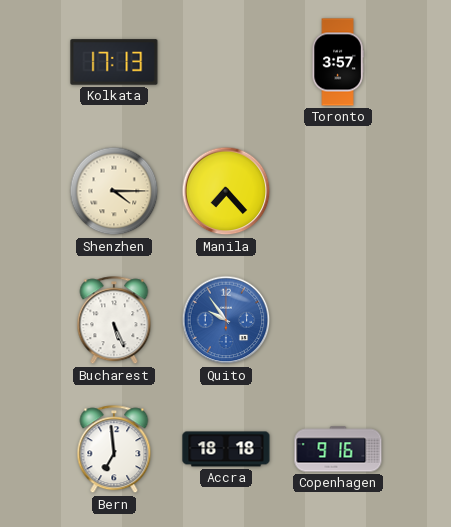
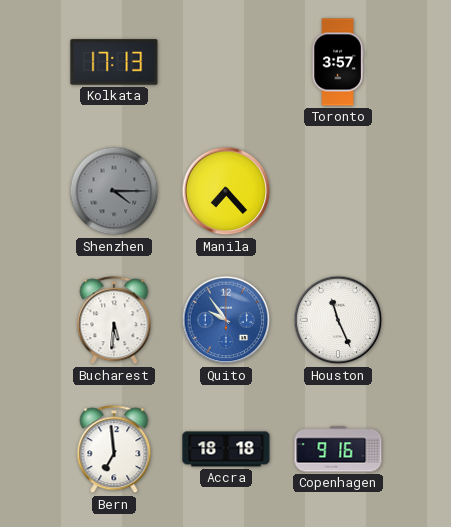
Shenzhen dial: cream -> grey (114, 191)
Bucharest: 5:26 -> 5:31 (114, 321)
Houston: none -> 11:26 (338, 320)
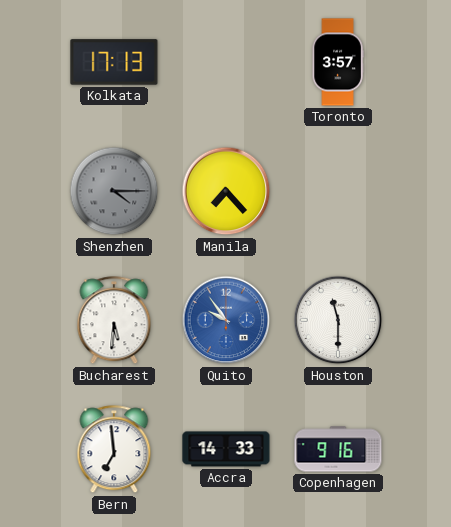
Houston: 11:26 -> 11:30 (338, 320)
Accra: 18:18 -> 14:33 (226, 449)
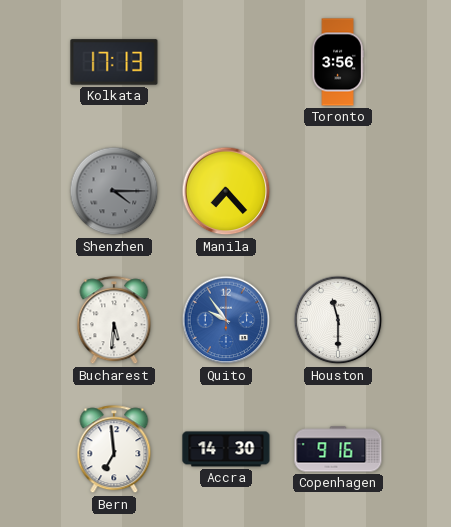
Toronto: 3:57 -> 3:56 (338, 62)
Accra: 14:33 -> 14:30 (226, 449)
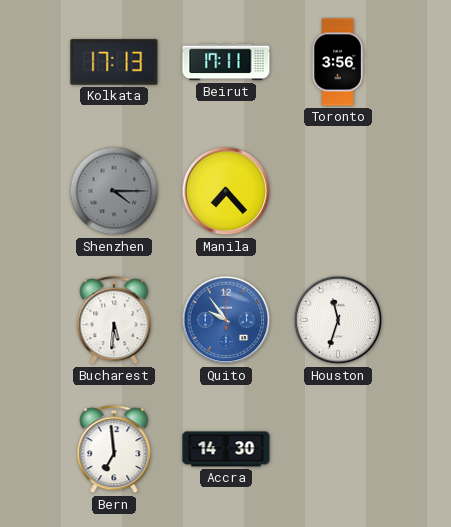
Beirut: none -> 17:11 (226, 62)
Houston: 11:30 -> 11:33 (338, 320)
Copenhagen: 9:16 -> none (338, 449)
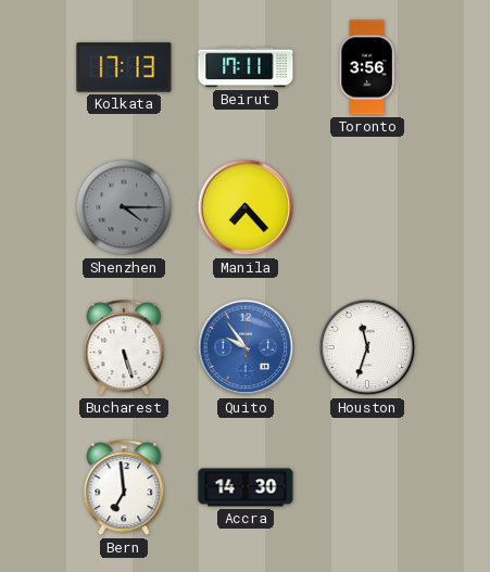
Bucharest: 5:31 -> 5:27 (124, 348)
